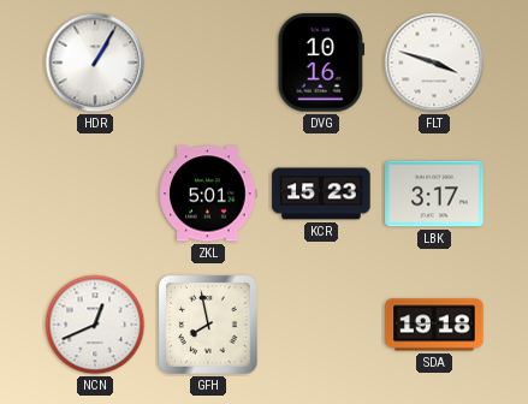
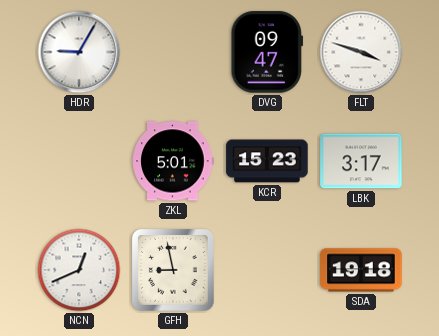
HDR: 1:05 -> 9:05 (79, 52)
DVG: 10:16 -> 09:47 (267, 52)
GFH: 7:58 -> 8:58 (174, 271)
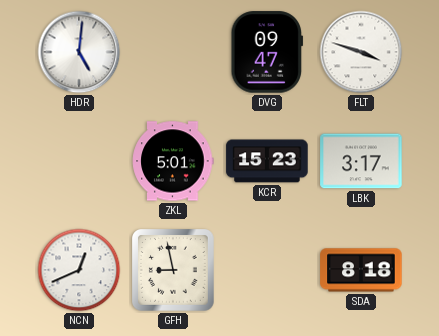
HDR: 9:05 -> 5:01 (79, 52)
SDA: 19:18 -> 8:18 (361, 270)
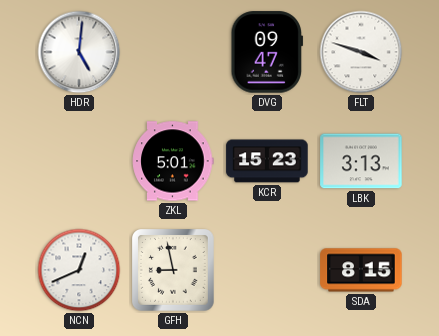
LBK: 3:17 -> 3:13 (361, 161)
SDA: 8:18 -> 8:15 (361, 270)
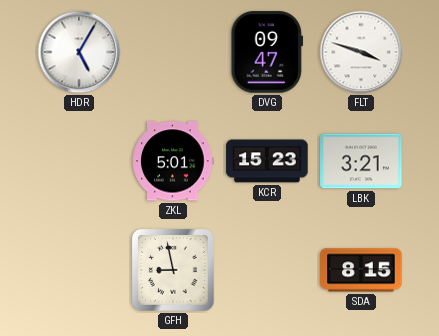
HDR: 5:01 -> 5:05 (79, 52)
LBK: 3:13 -> 3:21 (361, 161)
NCN: 12:41 -> none (79, 270)
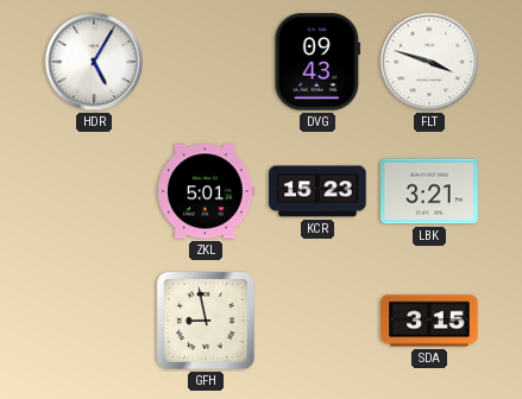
DVG: 09:47 -> 09:43 (317, 62)
SDA: 8:15 -> 3:15 (429, 321)
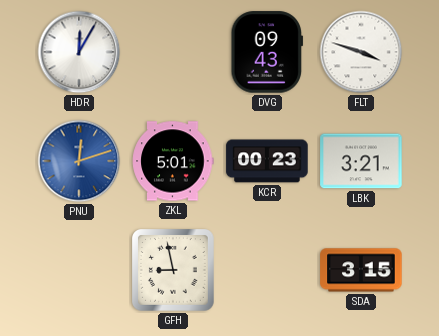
HDR: 5:05 -> 12:05 (79, 52)
PNU: none -> 12:12 (79, 161)
KCR: 15:23 -> 00:23 (267, 161)
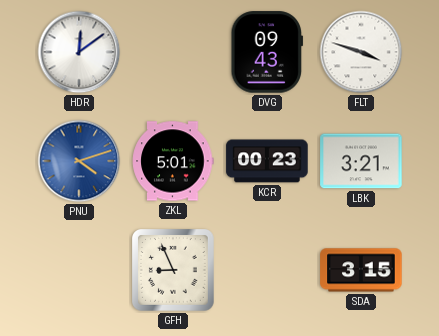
HDR: 12:05 -> 12:09 (79, 52)
PNU: 12:12 -> 4:12 (79, 161)
GFH: 8:58 -> 8:56 (174, 271)
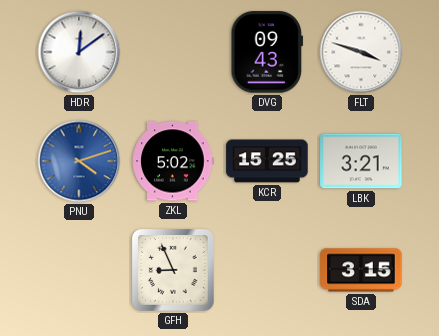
ZKL: 5:01 -> 5:02 (173, 161)
KCR: 00:23 -> 15:25 (267, 161)
